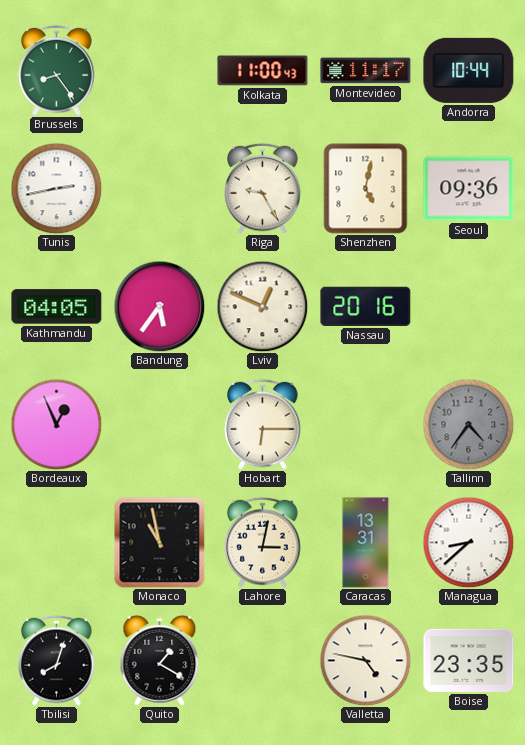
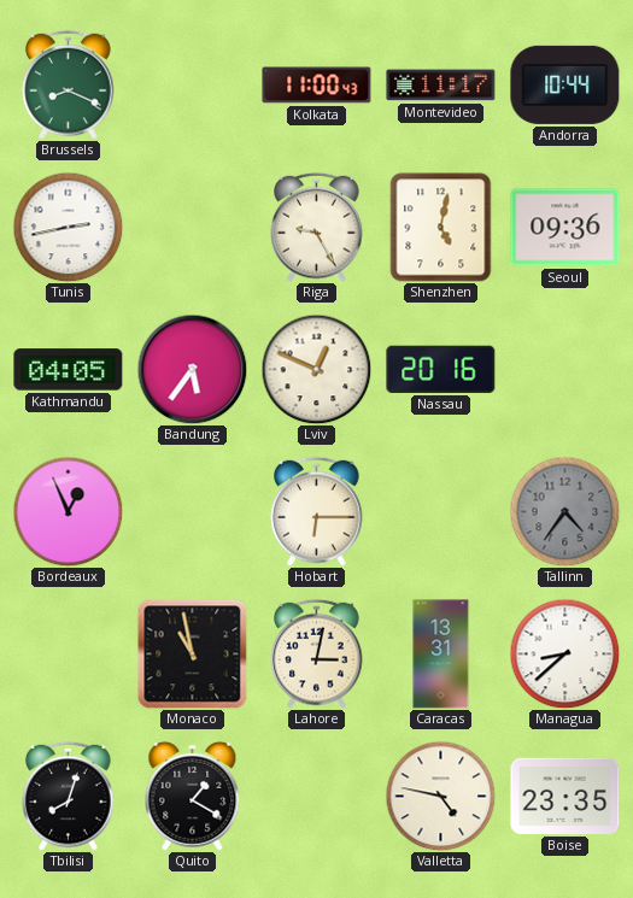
Brussels: 8:24 -> 8:19 (69, 84)
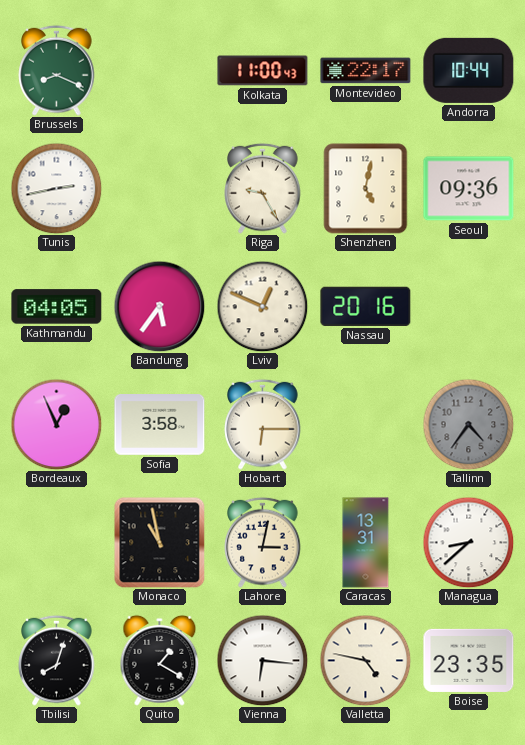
Montevideo: 11:17 -> 22:17 (366, 71)
Sofia: none -> 3:58 (160, 425)
Vienna: none -> 6:16 (262, 660)
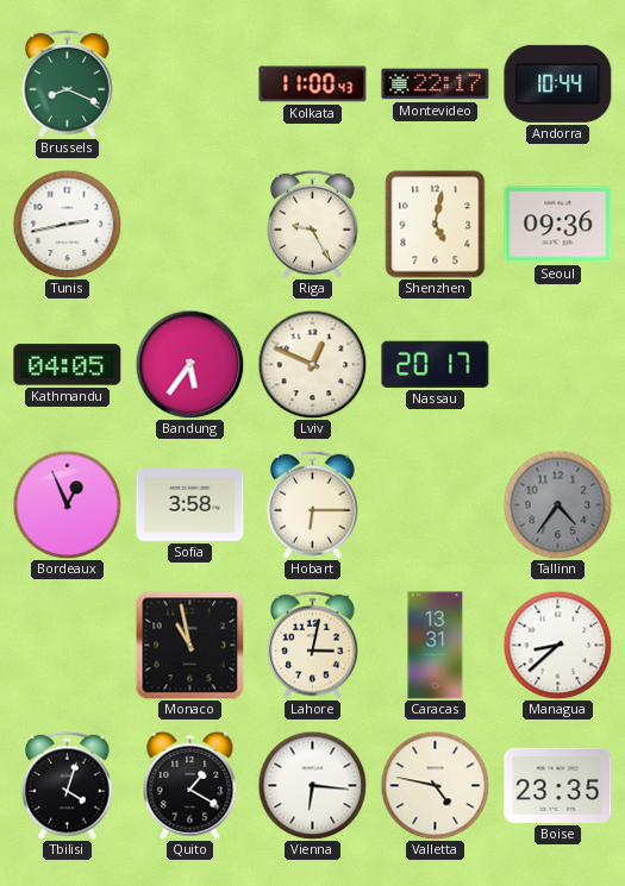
Nassau: 20:16 -> 20:17 (436, 364)
Tbilisi: 8:03 -> 4:03 (68, 785)
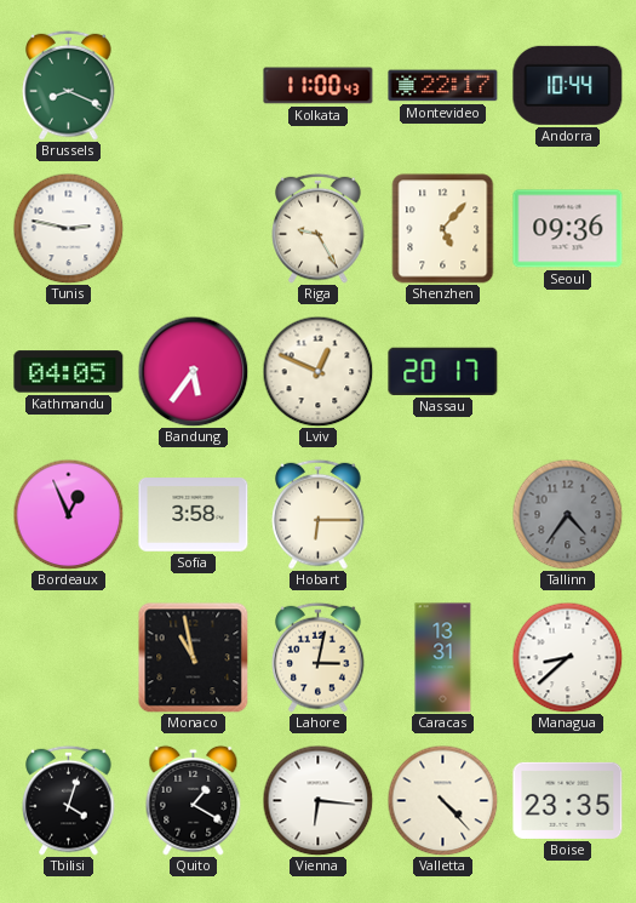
Tunis: 2:43 -> 2:47 (68, 228)
Shenzhen: 5:02 -> 5:07 (443, 229)
Valletta: 4:47 -> 4:23 (442, 800)
